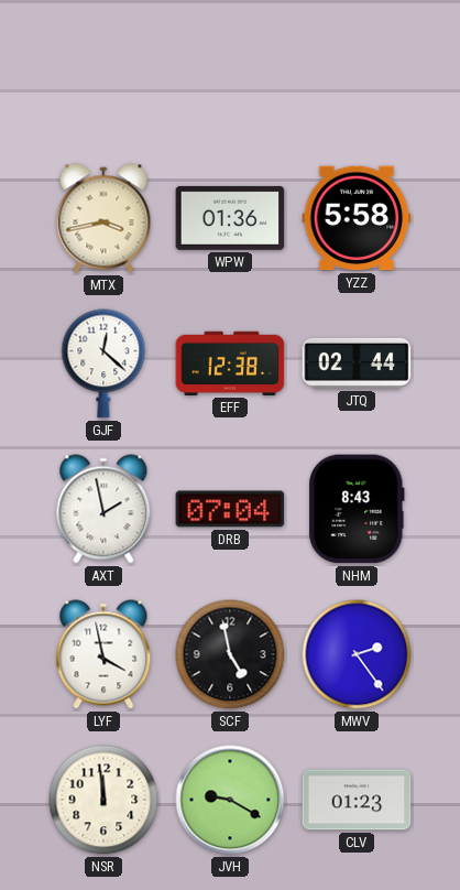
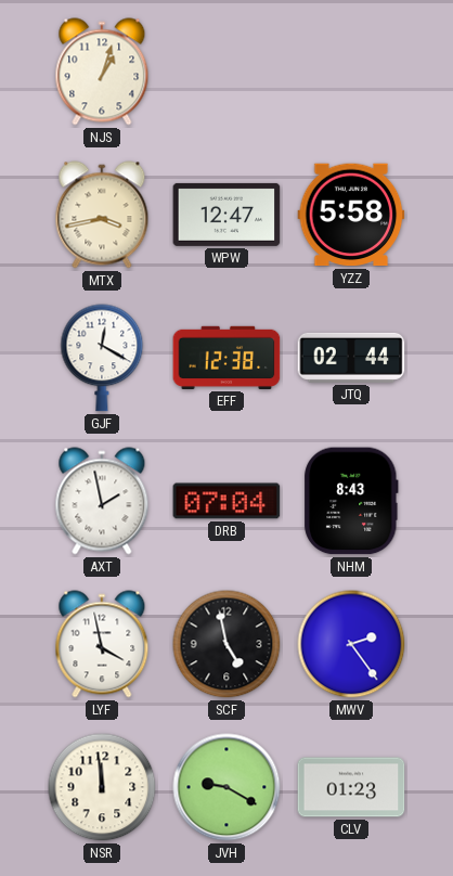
NJS: none -> 1:03 (102, 72)
WPW: 01:36 -> 12:47 (226, 215)
GJF: 12:22 -> 12:20 (102, 358)
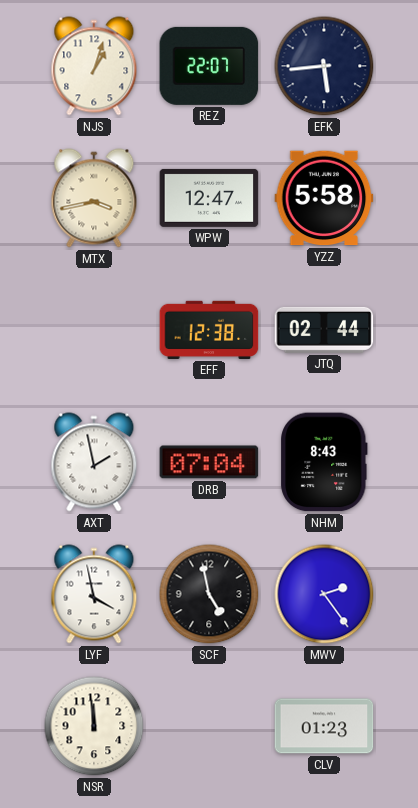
REZ: none -> 22:07 (209, 66)
EFK: none -> 5:44 (324, 66)
GJF: 12:20 -> none (102, 358)
JVH: 9:20 -> none (226, 787)
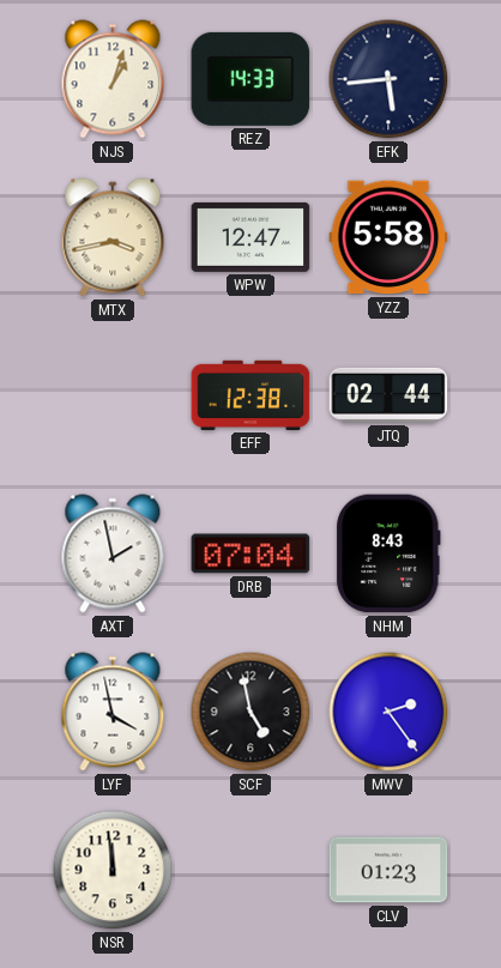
REZ: 22:07 -> 14:33 (251, 79)
